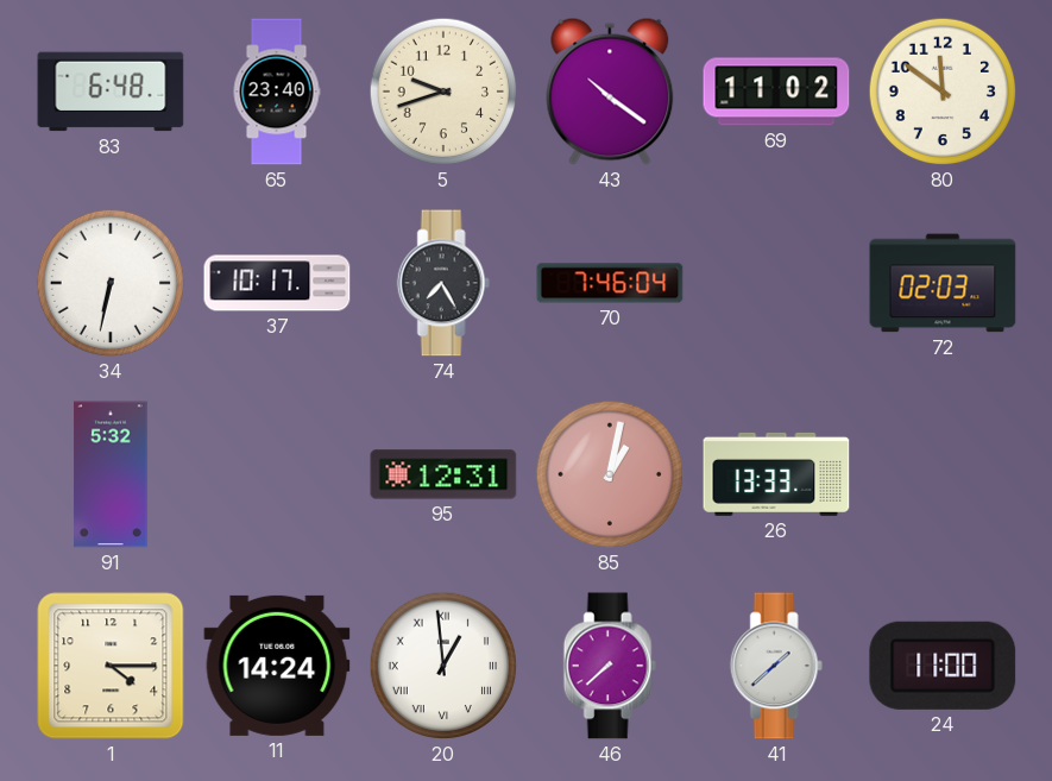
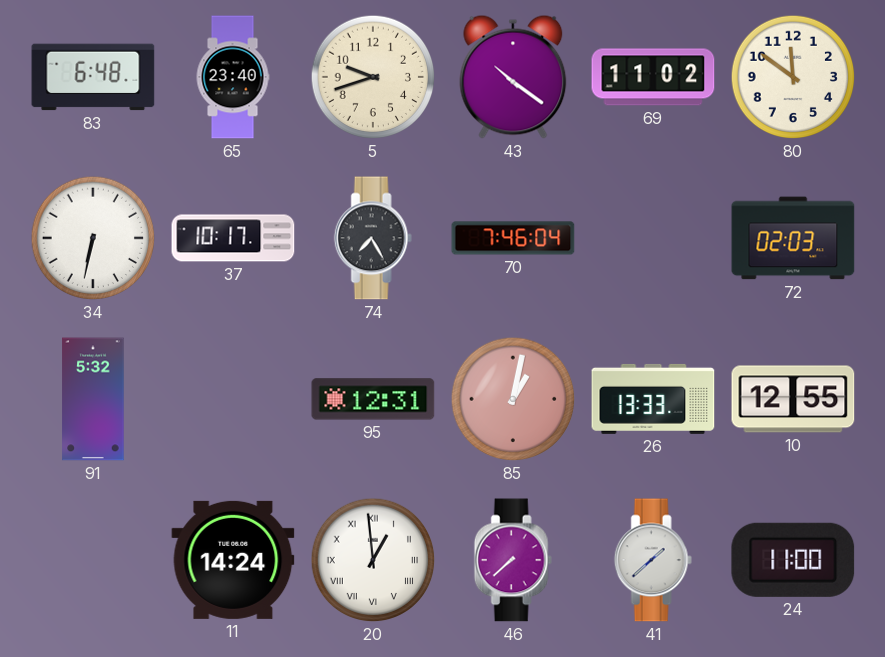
10: none -> 12:55 (793, 399)
1: 4:15 -> none (111, 666)
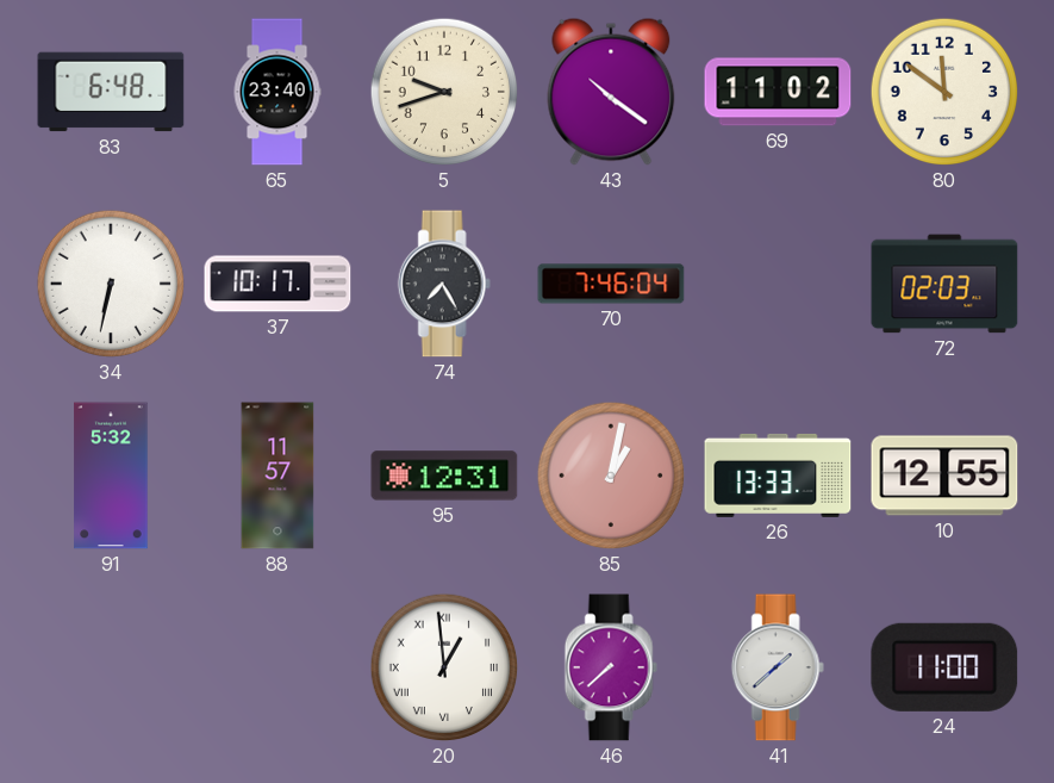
88: none -> 11:57 (277, 476)
11: 14:24 -> none (233, 560)
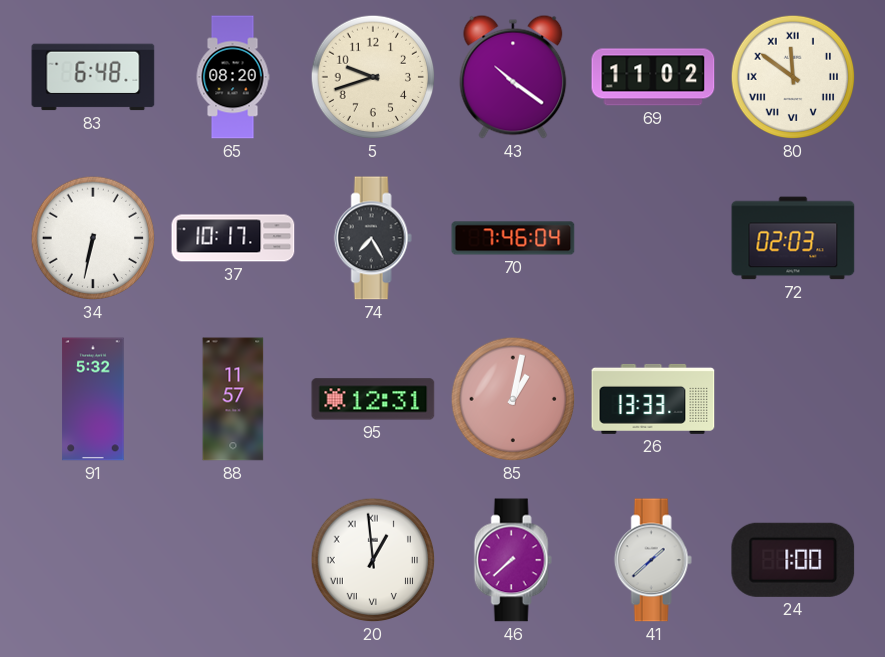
65: 23:40 -> 08:20 (233, 77)
80 numerals: Arabic -> Roman (793, 77)
10: 12:55 -> none (944, 476)
24: 11:00 -> 1:00 (793, 560)
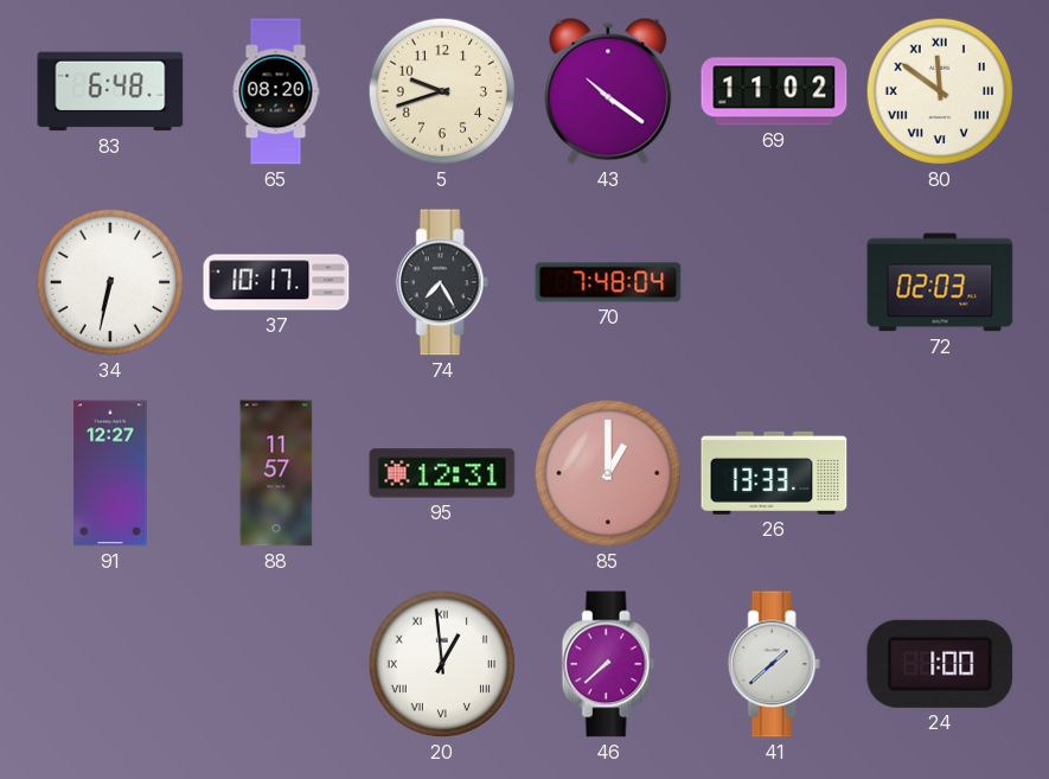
70: 7:46 -> 7:48 (608, 282)
91: 5:32 -> 12:27 (110, 473)
85: 1:02 -> 1:00 (608, 473)
